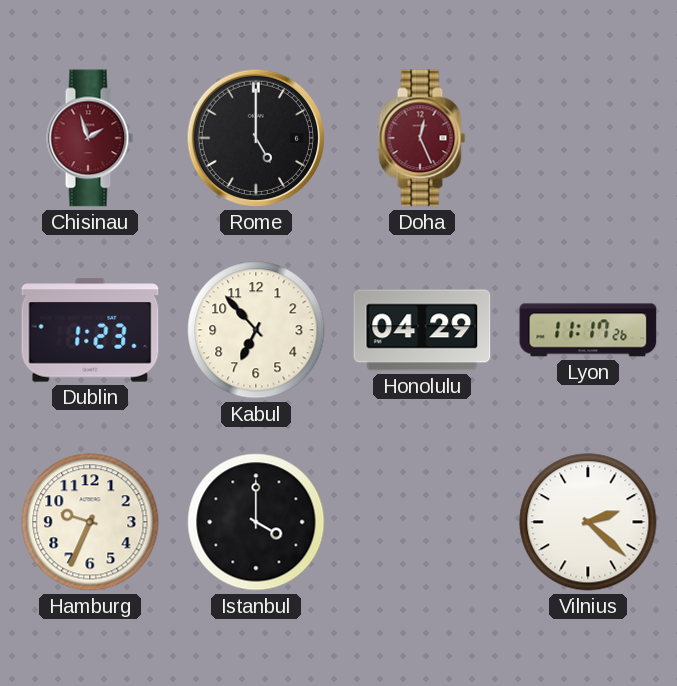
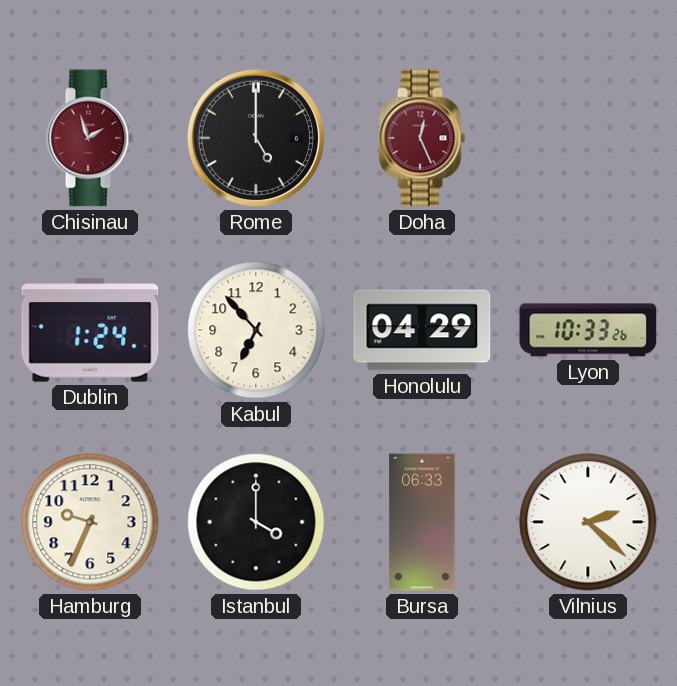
Dublin: 1:23 -> 1:24 (90, 330)
Lyon: 11:17 -> 10:33 (588, 330)
Bursa: none -> 06:33 (422, 522)
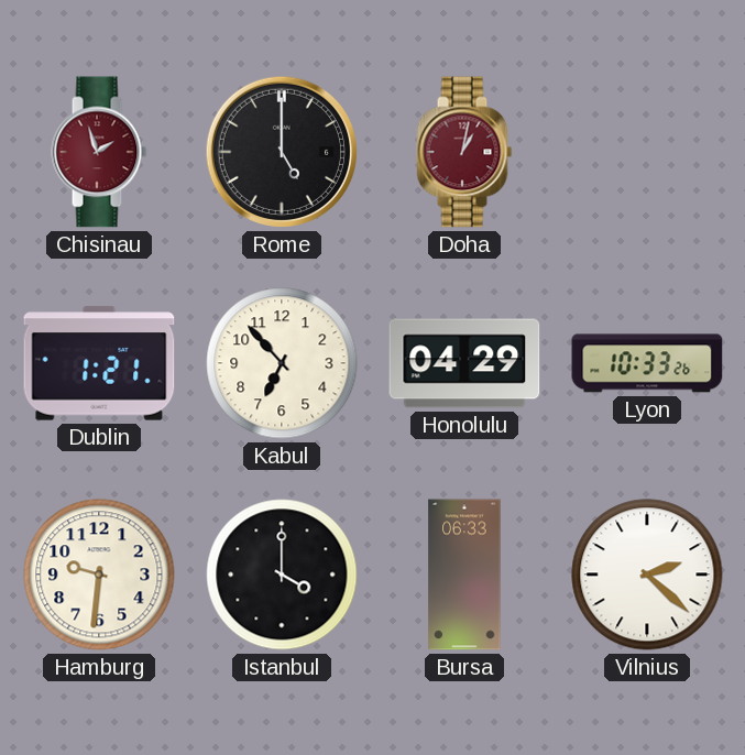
Doha: 12:26 -> 1:02 (464, 152)
Dublin: 1:24 -> 1:21 (99, 363)
Hamburg: 9:34 -> 9:31 (99, 575)
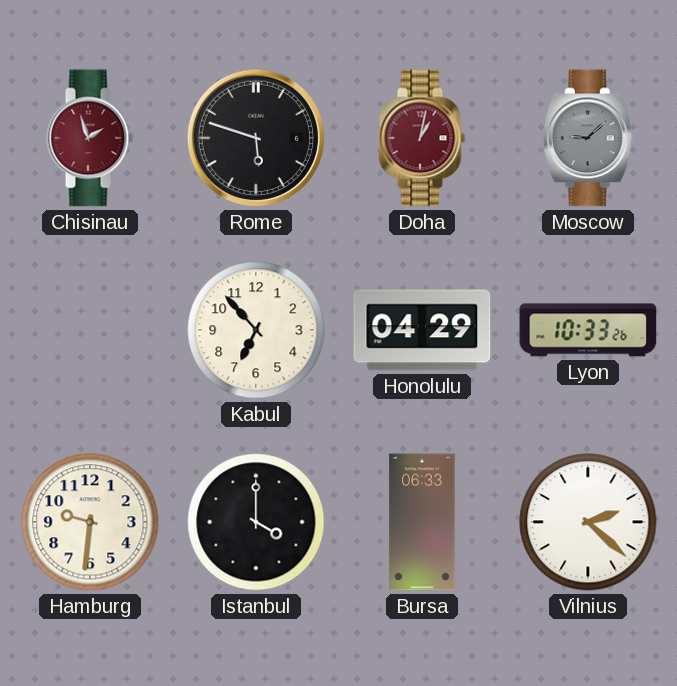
Rome: 5:00 -> 5:48 (256, 138)
Moscow: none -> 9:08 (588, 138)
Dublin: 1:21 -> none (99, 363)
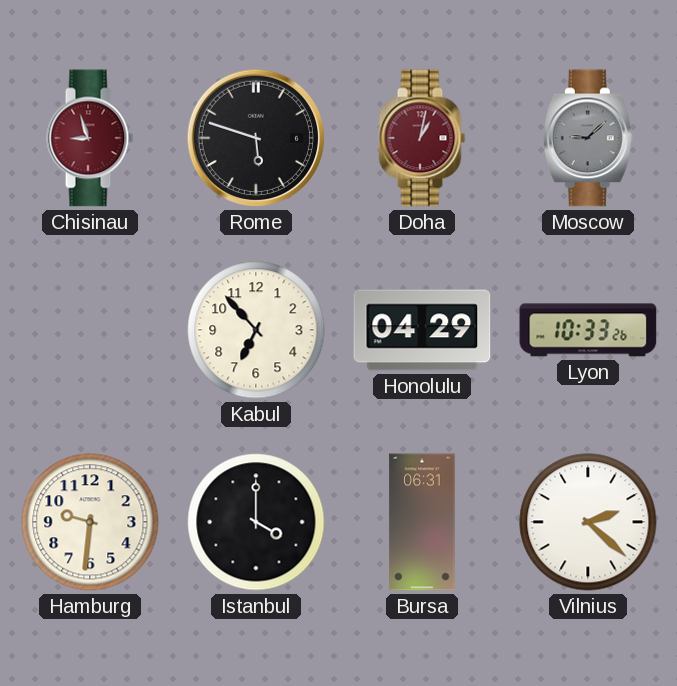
Chisinau: 1:57 -> 8:57 (90, 138)
Bursa: 06:33 -> 06:31 (422, 522)
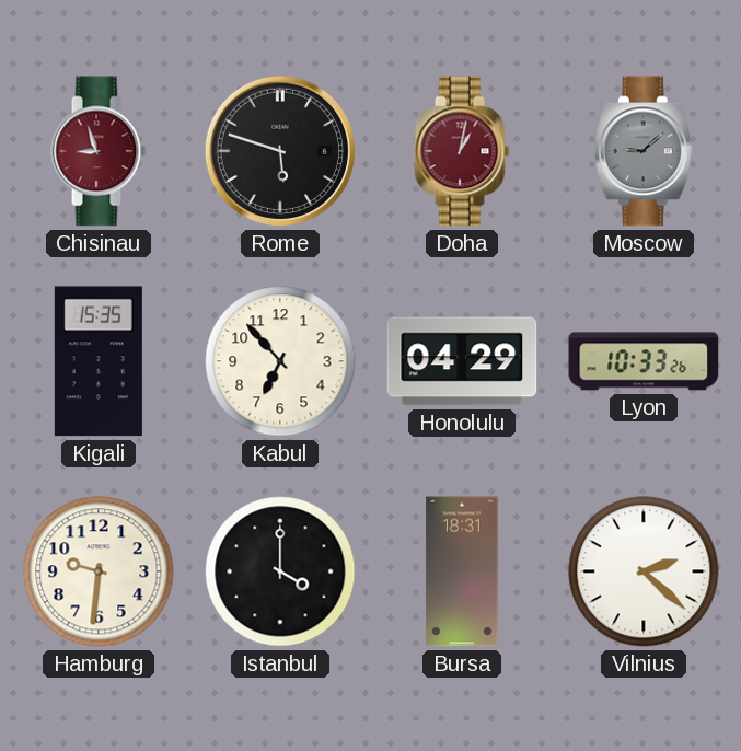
Kigali: none -> 15:35 (99, 361)
Bursa: 06:31 -> 18:31 (462, 571)
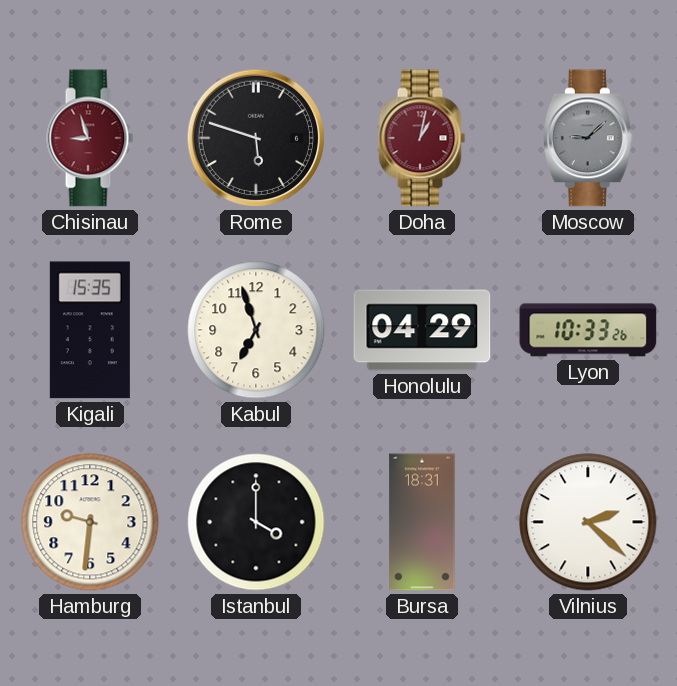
Kabul: 6:53 -> 6:57 (256, 330)
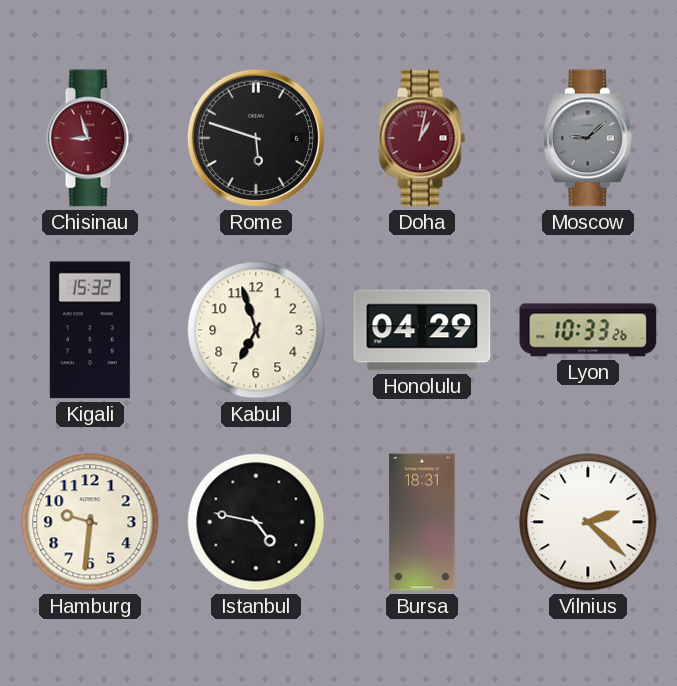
Kigali: 15:35 -> 15:32 (90, 330)
Istanbul: 4:00 -> 4:47 (256, 522)
